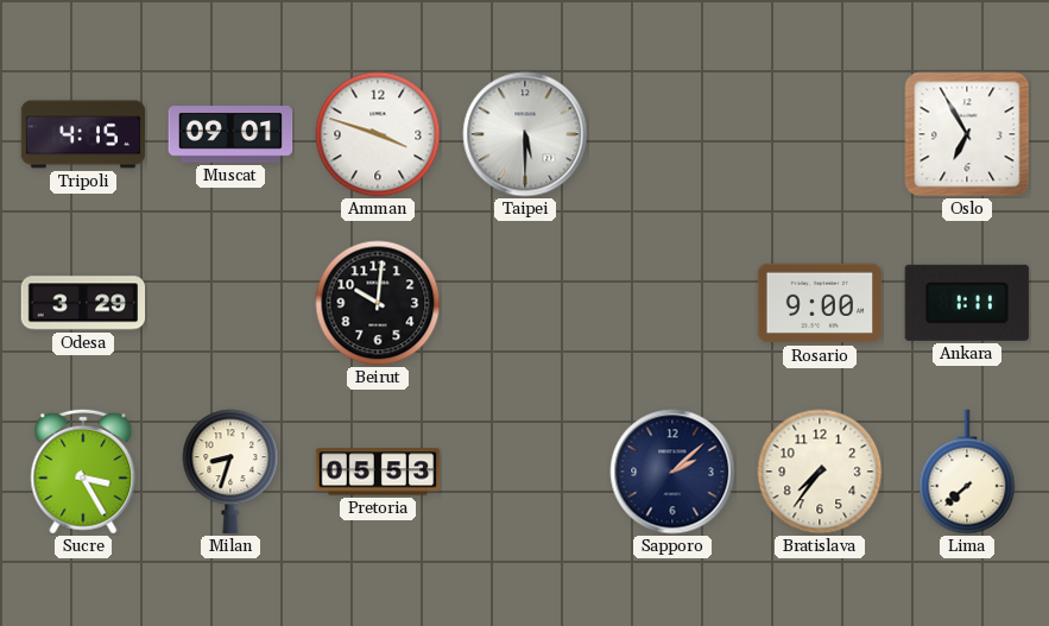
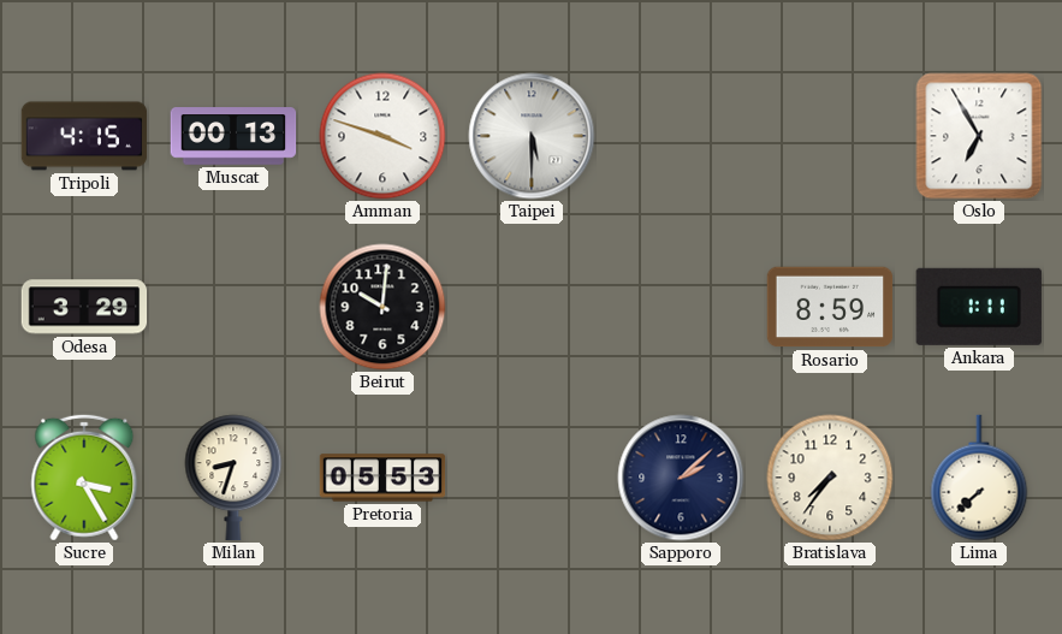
Muscat: 09:01 -> 00:13 (233, 136)
Rosario: 9:00 -> 8:59 (830, 307)
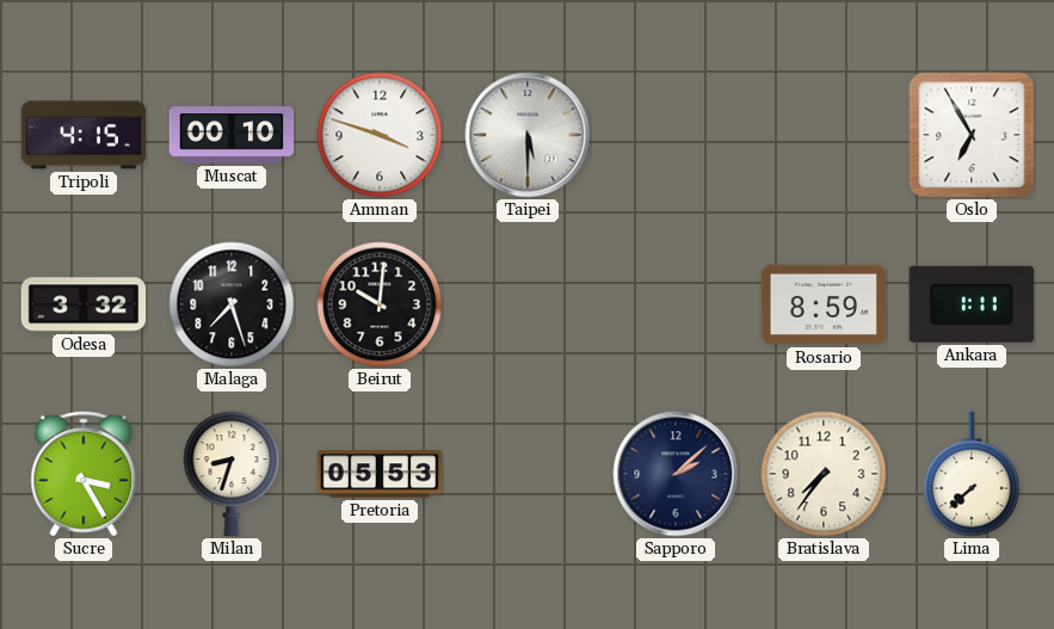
Muscat: 00:13 -> 00:10 (232, 135)
Odesa: 3:29 -> 3:32 (84, 304)
Malaga: none -> 7:27 (232, 304)
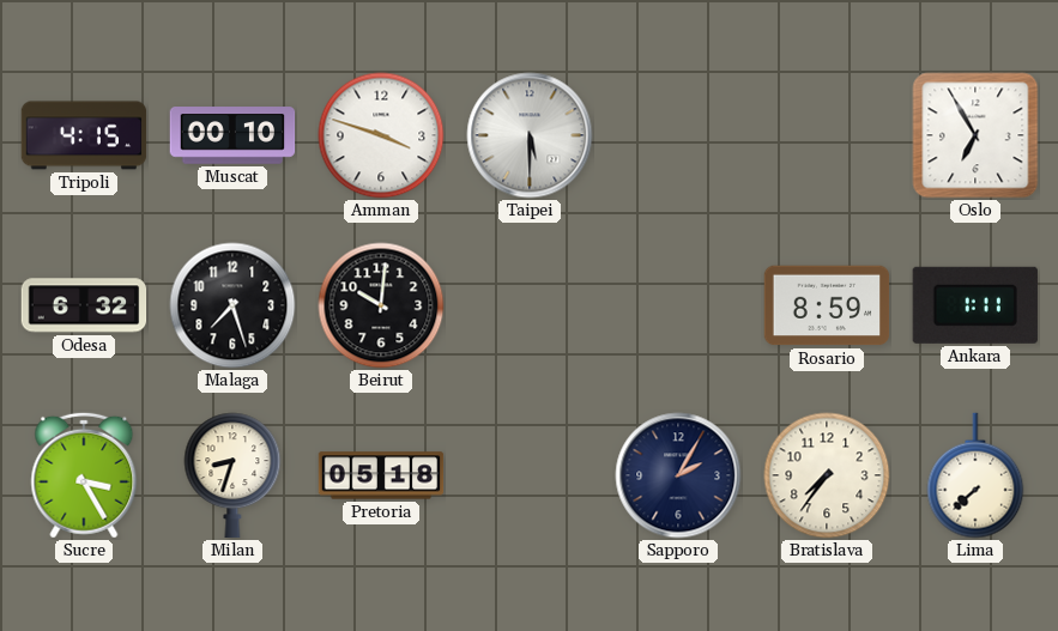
Odesa: 3:32 -> 6:32 (84, 305)
Pretoria: 05:53 -> 05:18 (381, 475)
Sapporo: 2:08 -> 2:05 (678, 475)
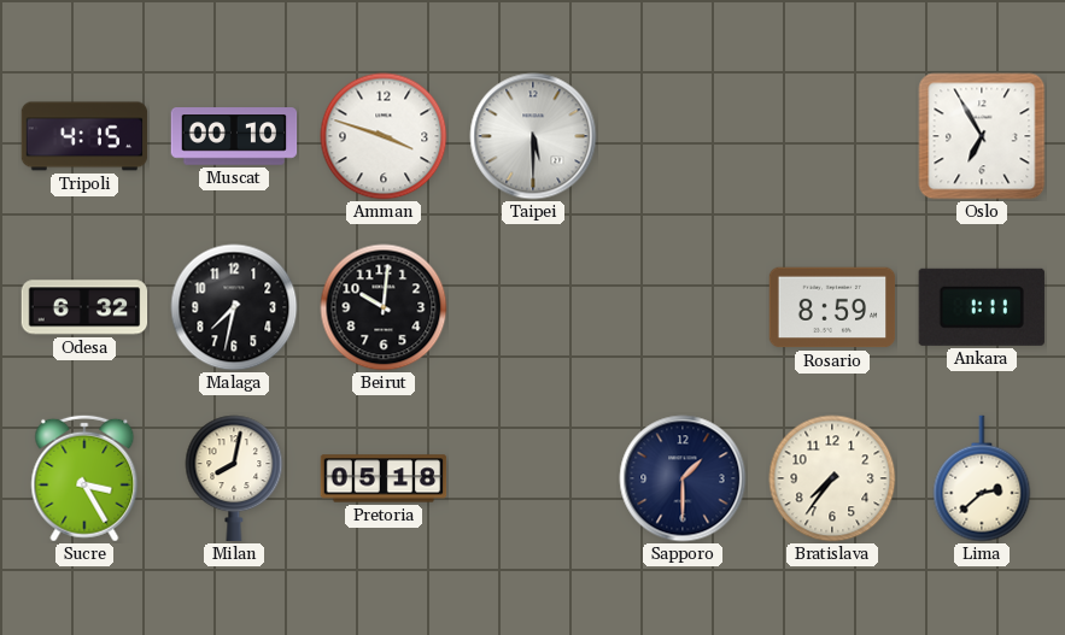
Malaga: 7:27 -> 7:32 (234, 307)
Milan: 8:33 -> 8:02 (234, 478)
Sapporo: 2:05 -> 1:30 (683, 478)
Lima: 7:38 -> 2:38 (982, 478)
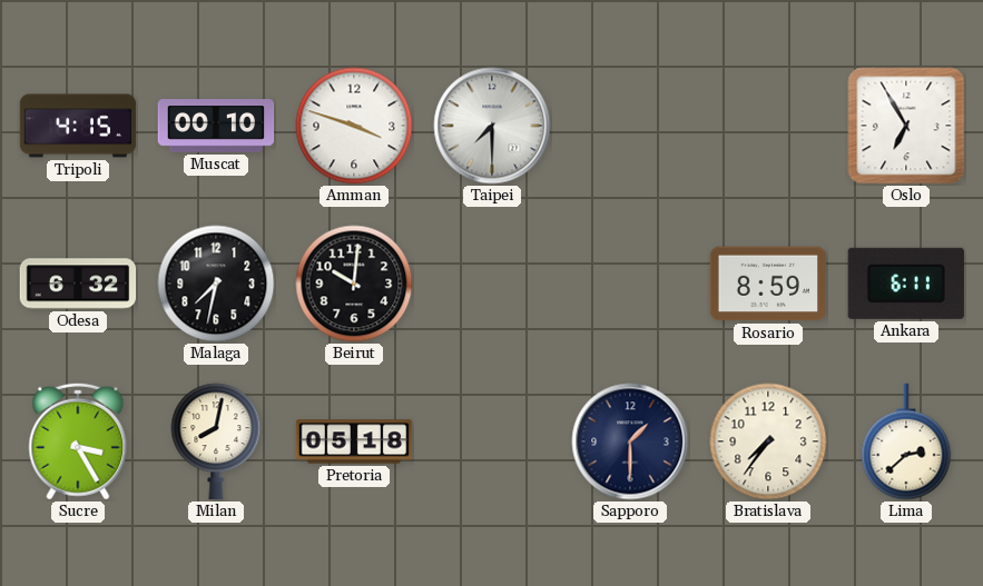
Taipei: 5:30 -> 7:30 (492, 126)
Ankara: 1:11 -> 6:11 (906, 284)
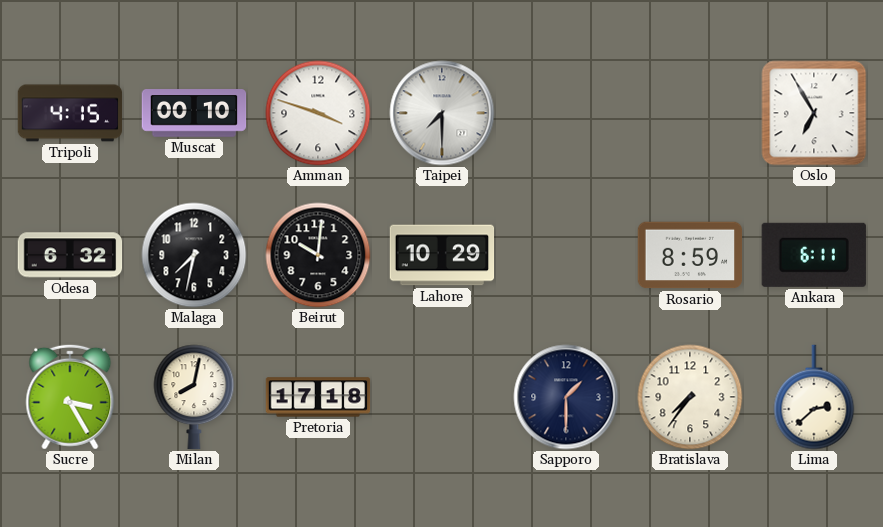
Lahore: none -> 10:29 (442, 255)
Pretoria: 05:18 -> 17:18 (318, 397)
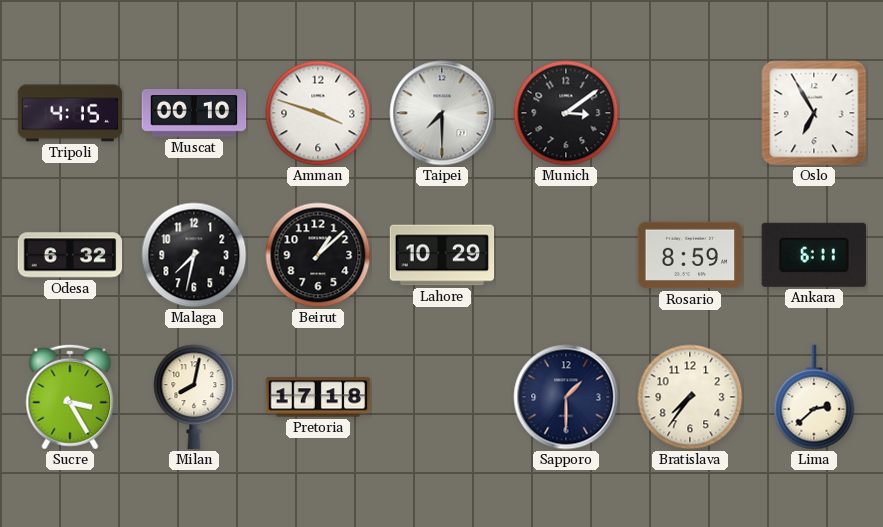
Munich: none -> 3:09 (566, 113)
Beirut: 10:01 -> 1:08 (318, 255)
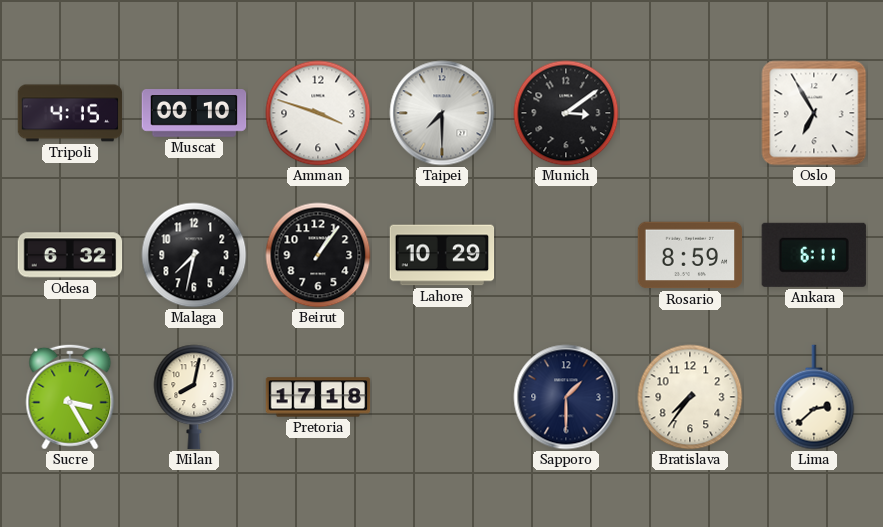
Beirut: 1:08 -> 1:06 (318, 255)
